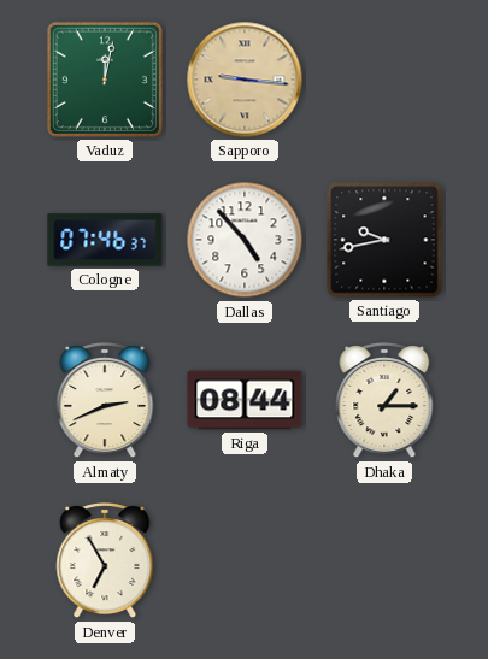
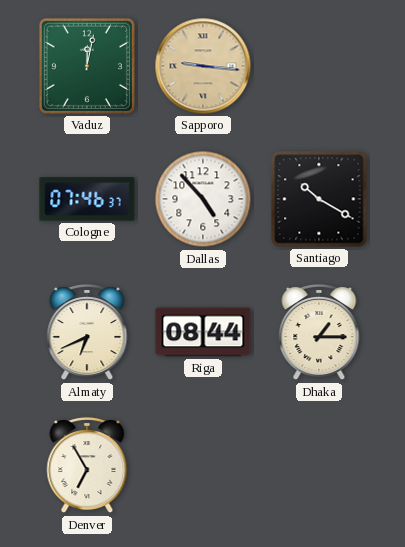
Santiago: 9:43 -> 10:20 (319, 199)
Almaty: 2:41 -> 6:41 (87, 332)
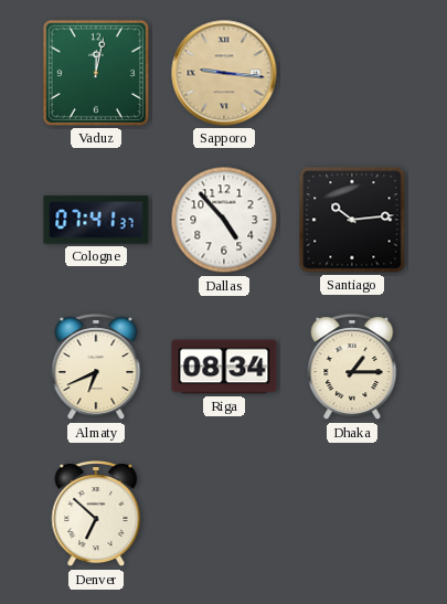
Cologne: 07:46 -> 07:41 (96, 220)
Santiago: 10:20 -> 10:14 (352, 220)
Riga: 08:44 -> 08:34 (224, 367)
Denver: 6:55 -> 6:52 (96, 513)
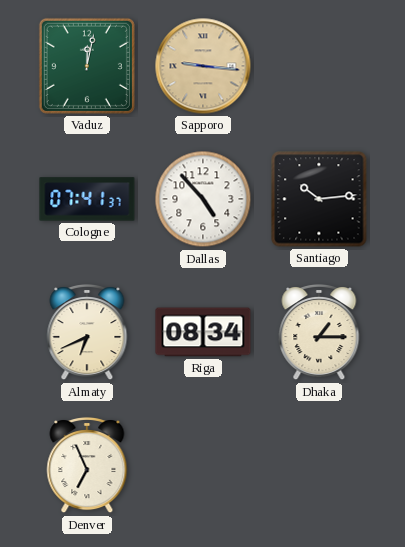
Denver: 6:52 -> 6:56 (87, 465)
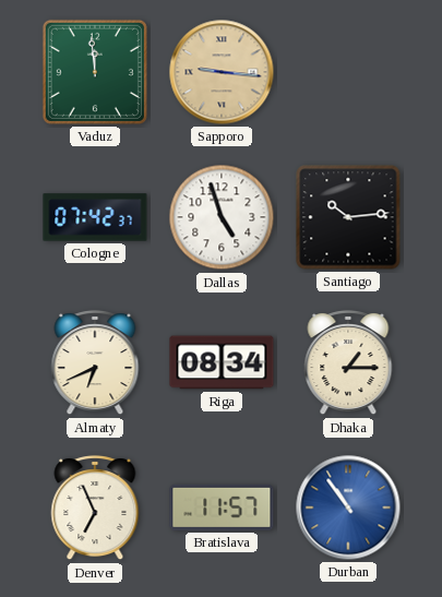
Vaduz: 12:02 -> 11:59 (95, 72)
Cologne: 07:41 -> 07:42 (95, 217)
Dallas: 4:53 -> 4:57 (222, 217)
Bratislava: none -> 11:57 (222, 508)
Durban: none -> 10:54 (348, 508)
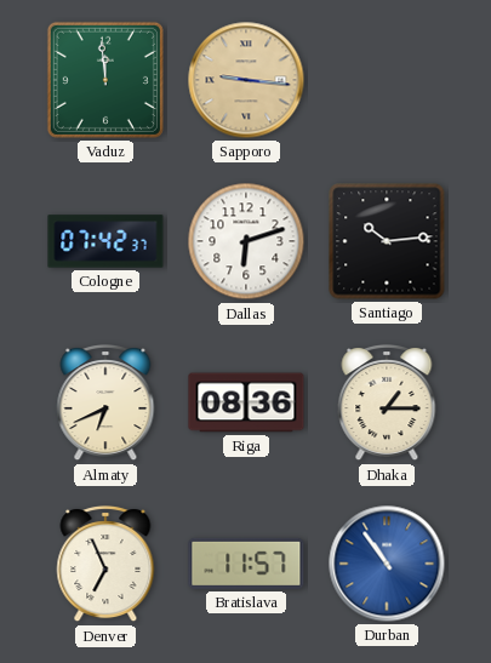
Dallas: 4:57 -> 6:12 (246, 241)
Riga: 08:34 -> 08:36 (246, 402)
